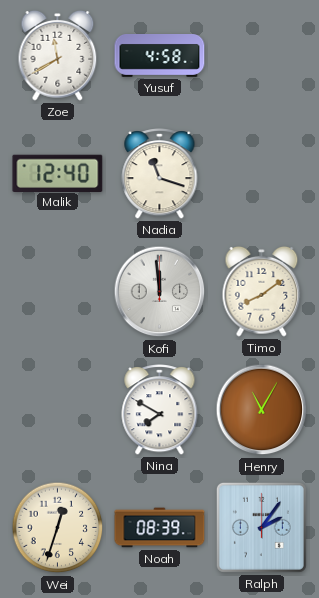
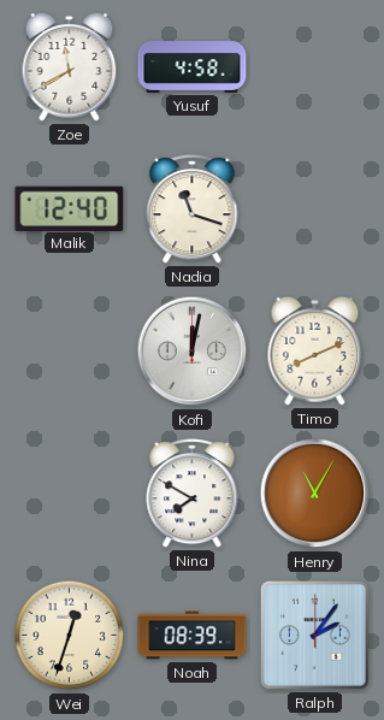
Kofi: 11:59 -> 12:02 (193, 352)
Timo: 8:09 -> 8:11 (315, 352)
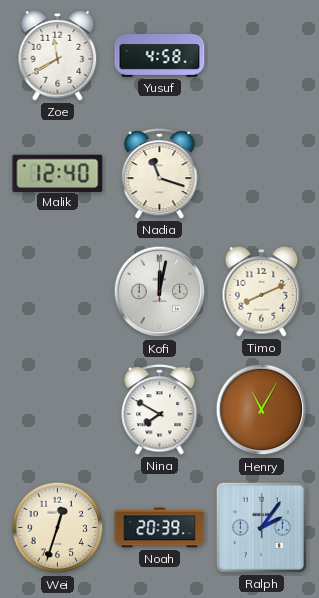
Noah: 08:39 -> 20:39 (160, 528)
